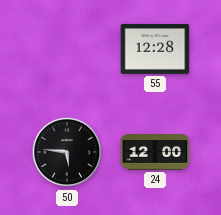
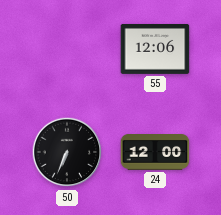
55: 12:28 -> 12:06 (155, 49)
50: 5:46 -> 6:34 (67, 152)
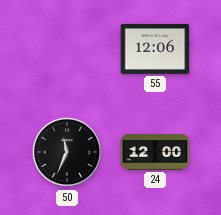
50: 6:34 -> 11:34 (67, 152)
